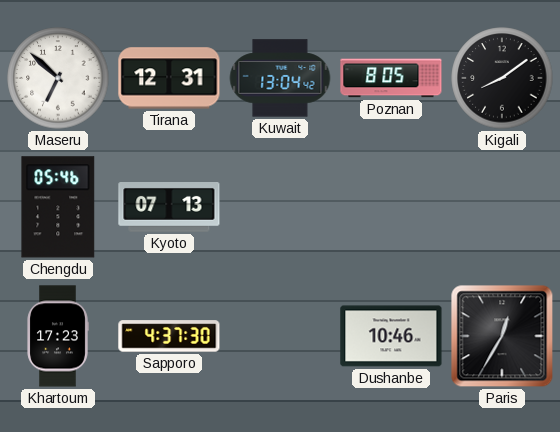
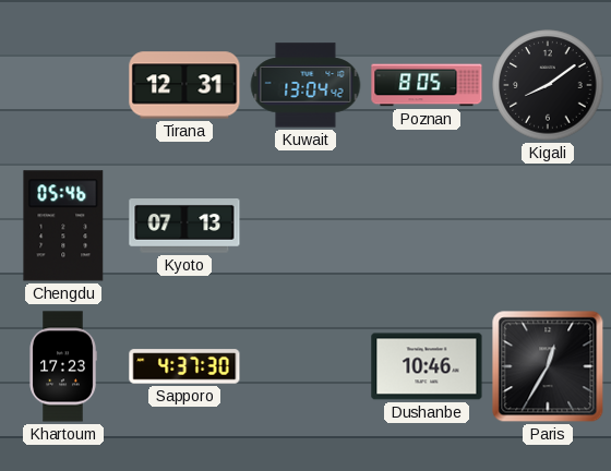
Maseru: 6:52 -> none (58, 78)
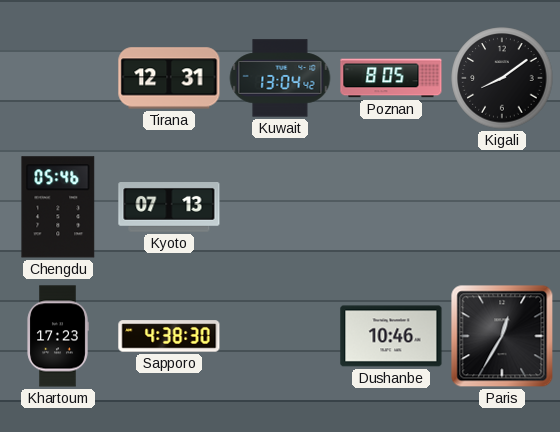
Sapporo: 4:37 -> 4:38 (169, 336)
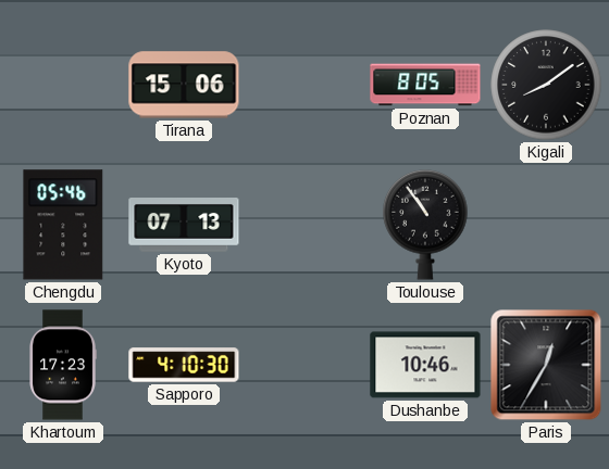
Tirana: 12:31 -> 15:06 (184, 85)
Kuwait: 13:04 -> none (280, 78)
Toulouse: none -> 10:54 (425, 225)
Sapporo: 4:38 -> 4:10 (184, 365)
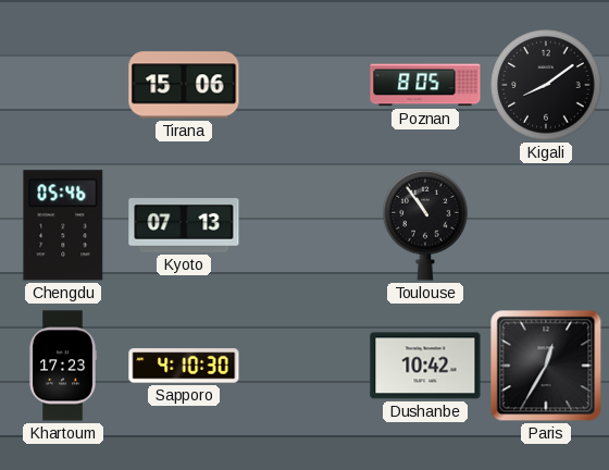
Dushanbe: 10:46 -> 10:42 (425, 366)
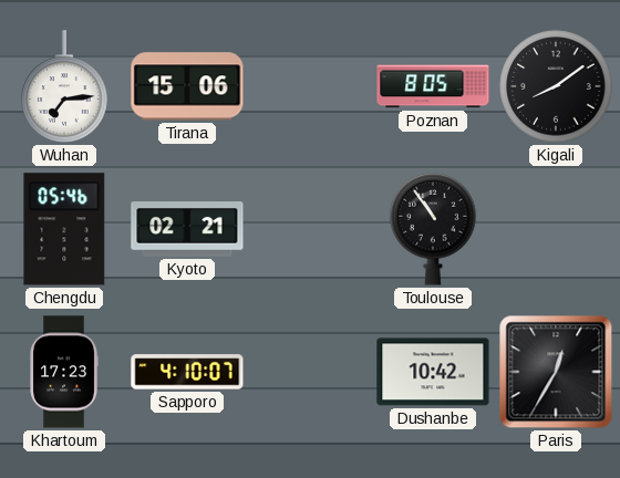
Wuhan: none -> 7:14 (64, 86)
Kyoto: 07:13 -> 02:21 (187, 230)
Sapporo: 4:10:30 -> 4:10:07 (187, 372)
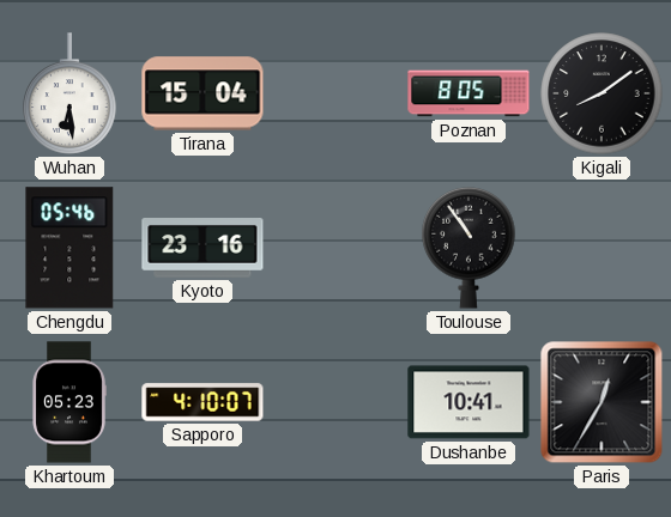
Wuhan: 7:14 -> 6:29 (69, 93)
Tirana: 15:06 -> 15:04 (202, 93)
Kyoto: 02:21 -> 23:16 (202, 249)
Khartoum: 17:23 -> 05:23 (69, 402)
Dushanbe: 10:42 -> 10:41 (469, 402)
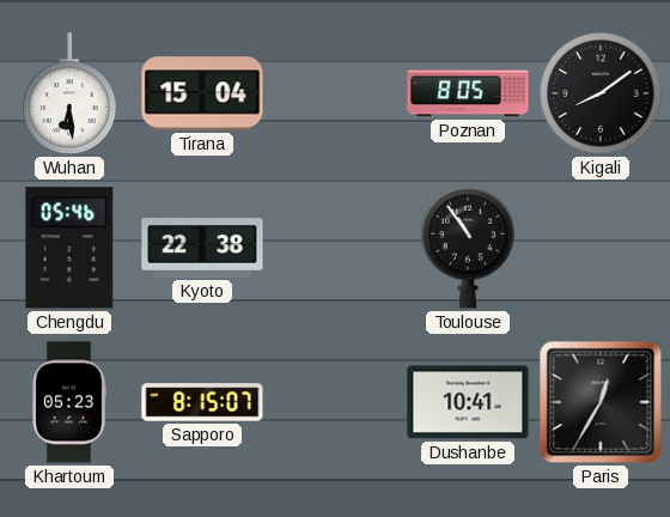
Kyoto: 23:16 -> 22:38 (202, 249)
Sapporo: 4:10 -> 8:15 (202, 402)
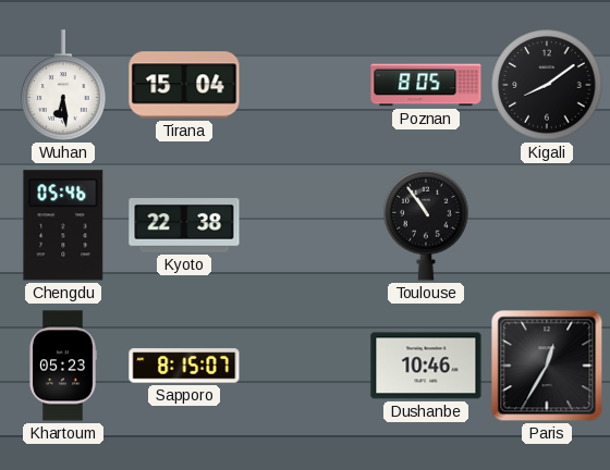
Dushanbe: 10:41 -> 10:46 (426, 366)
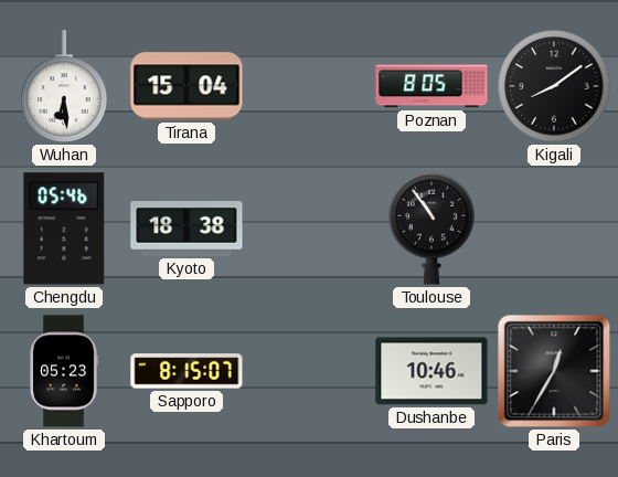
Kyoto: 22:38 -> 18:38 (187, 230)
